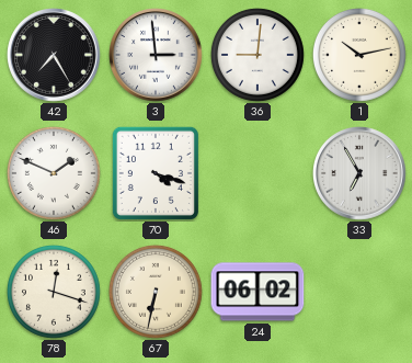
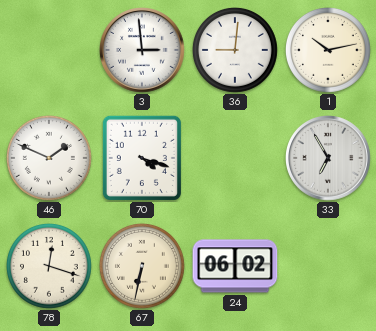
42: 7:25 -> none (55, 55)
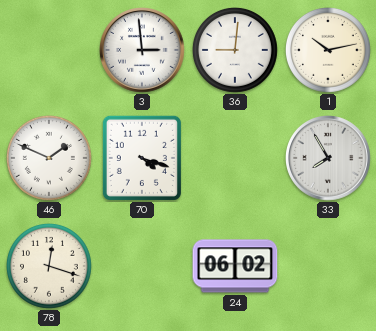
33: 6:55 -> 7:55 (329, 158)
67: 6:32 -> none (142, 266)
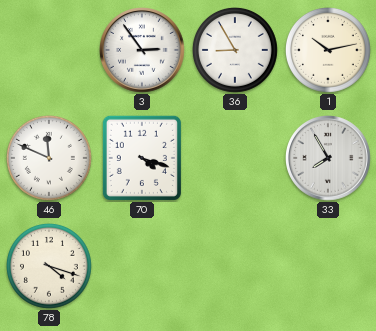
3: 2:59 -> 2:54 (143, 50)
36: 9:01 -> 8:55 (235, 50)
46: 1:49 -> 11:49 (49, 158)
78: 12:18 -> 4:18 (49, 266)
24: 06:02 -> none (235, 266)
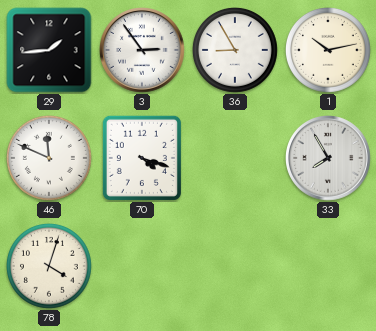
29: none -> 1:44 (49, 50)
78: 4:18 -> 4:03 (49, 266)
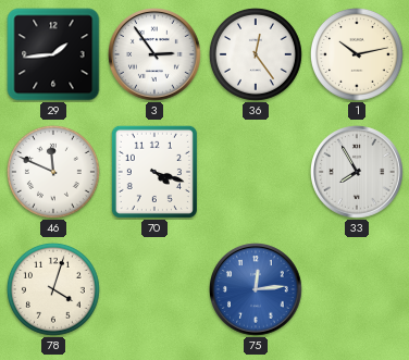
36: 8:55 -> 12:24 (256, 54)
75: none -> 12:14 (257, 289)
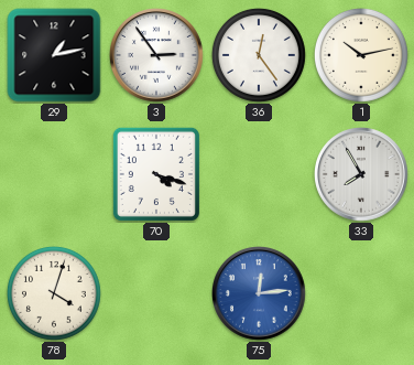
29: 1:44 -> 1:13 (54, 55)
46: 11:49 -> none (53, 172)
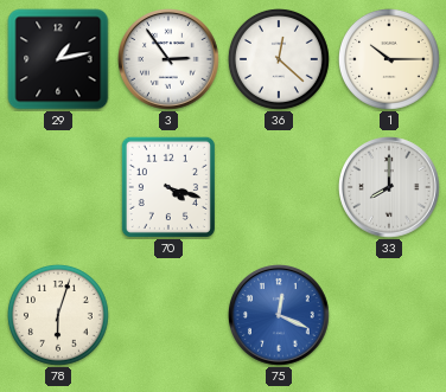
36: 12:24 -> 12:22 (279, 59)
1: 10:13 -> 10:15 (389, 59)
33: 7:55 -> 8:00 (390, 187)
78: 4:03 -> 6:03 (58, 315)
75: 12:14 -> 12:19 (280, 315)
